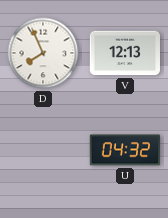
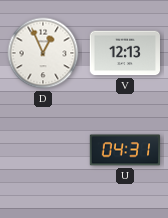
D: 7:56 -> 12:56 (43, 53)
U: 04:32 -> 04:31 (125, 150)
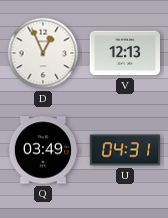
Q: none -> 03:49 (43, 150)
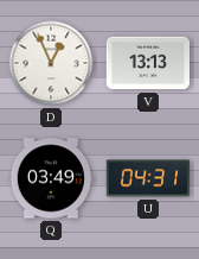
V: 12:13 -> 13:13 (148, 63)
